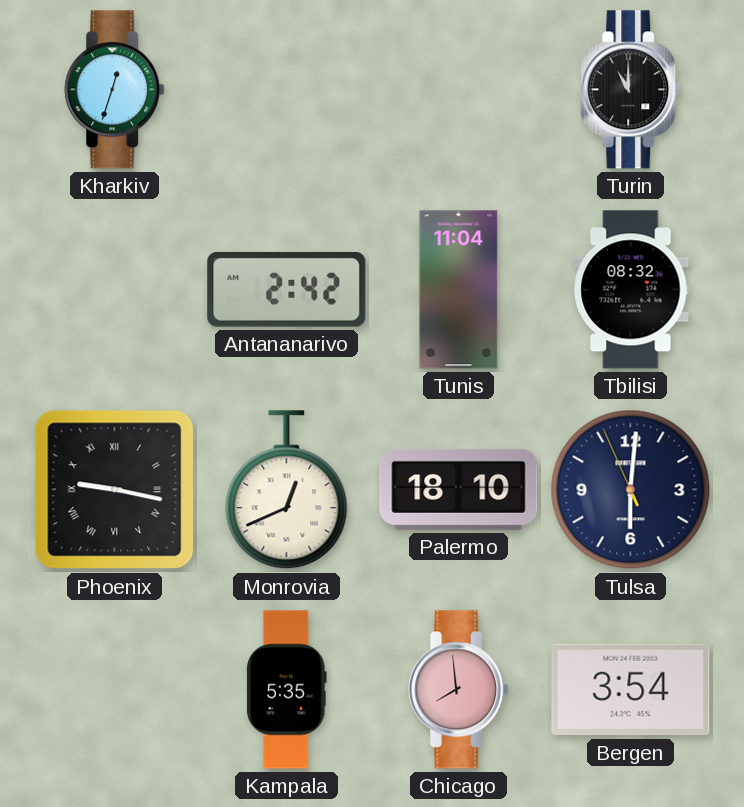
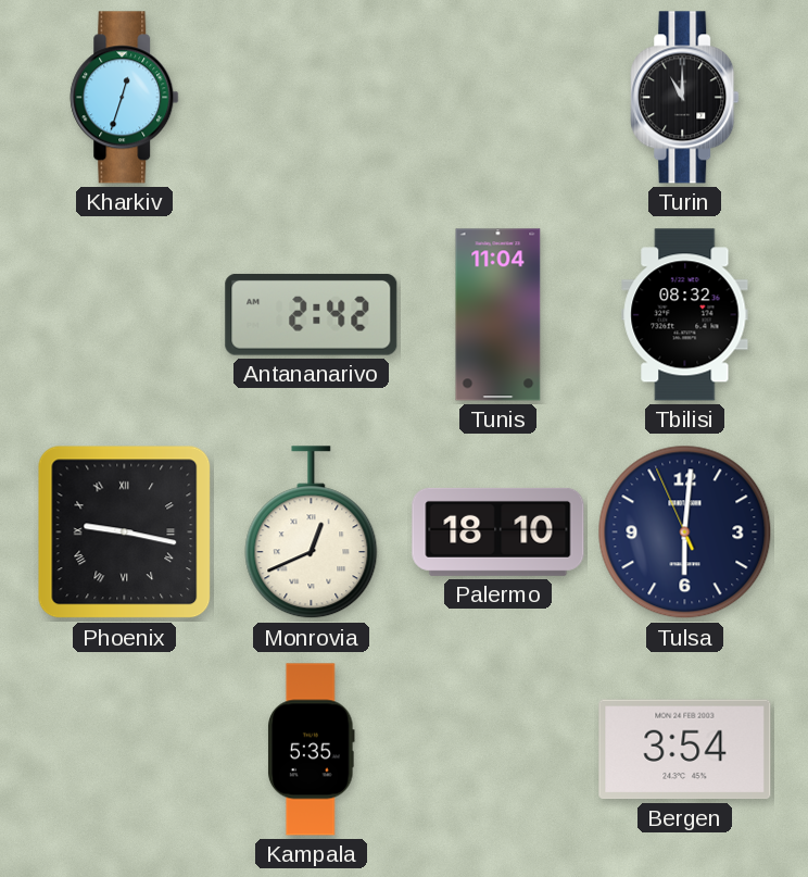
Chicago: 7:59 -> none (459, 690)
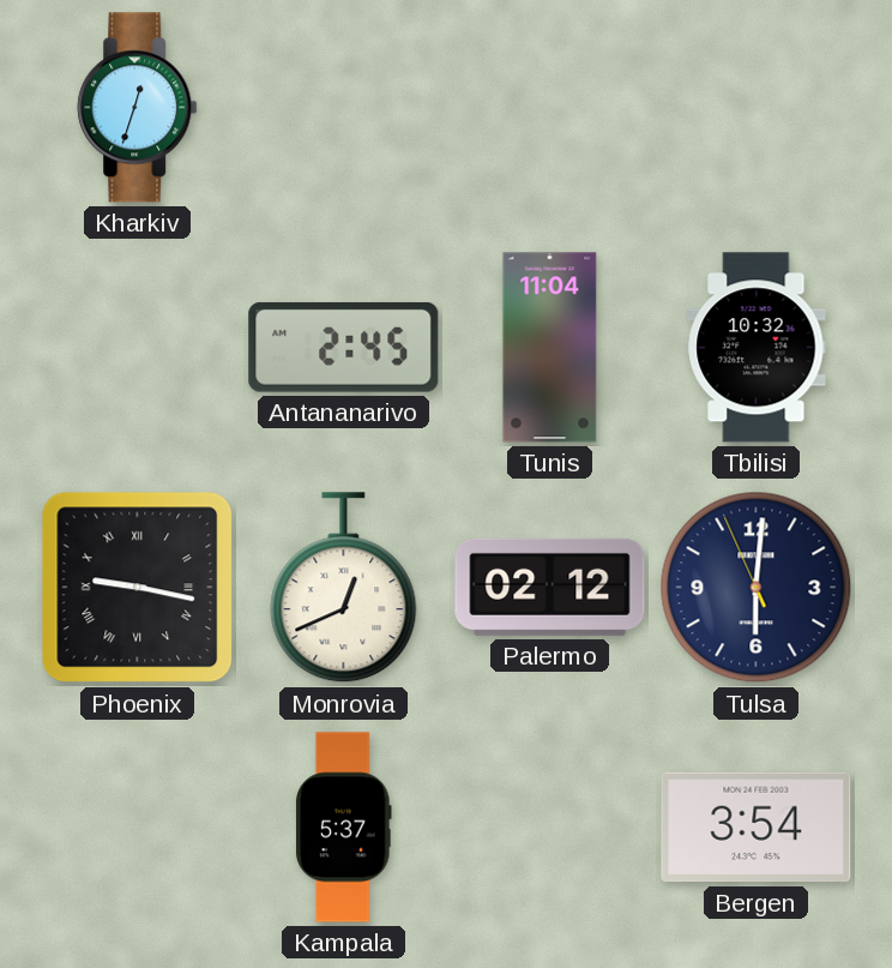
Turin: 11:00 -> none (685, 98)
Antananarivo: 2:42 -> 2:45 (344, 347)
Tbilisi: 08:32 -> 10:32 (757, 348)
Palermo: 18:10 -> 02:12 (550, 587)
Kampala: 5:35 -> 5:37 (344, 828)
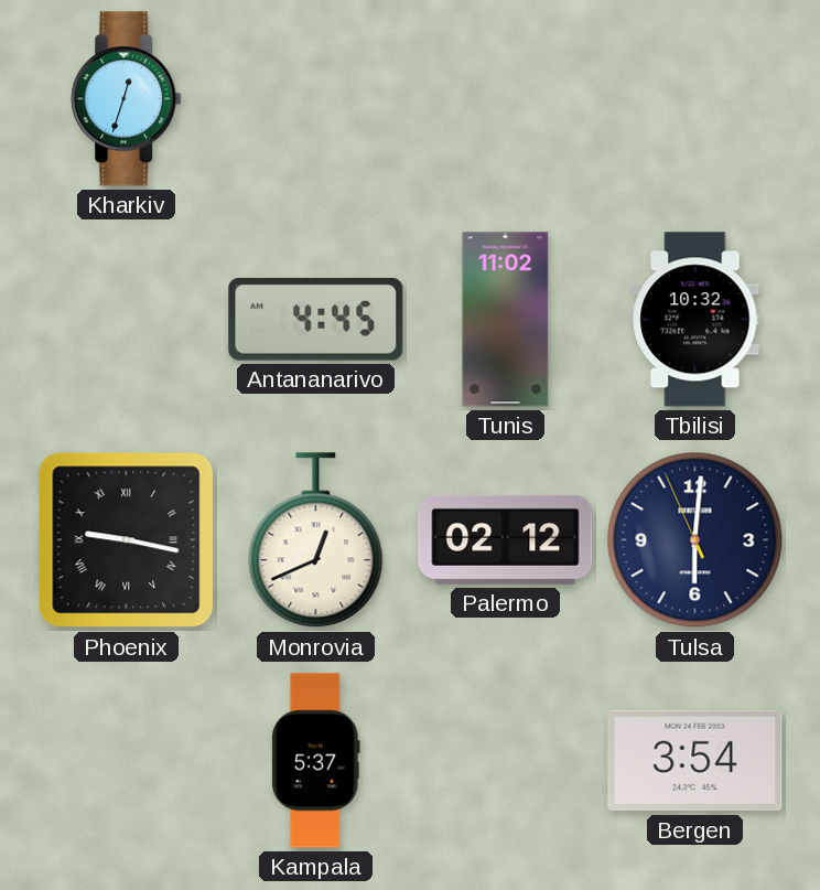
Antananarivo: 2:45 -> 4:45 (316, 319)
Tunis: 11:04 -> 11:02 (506, 320)
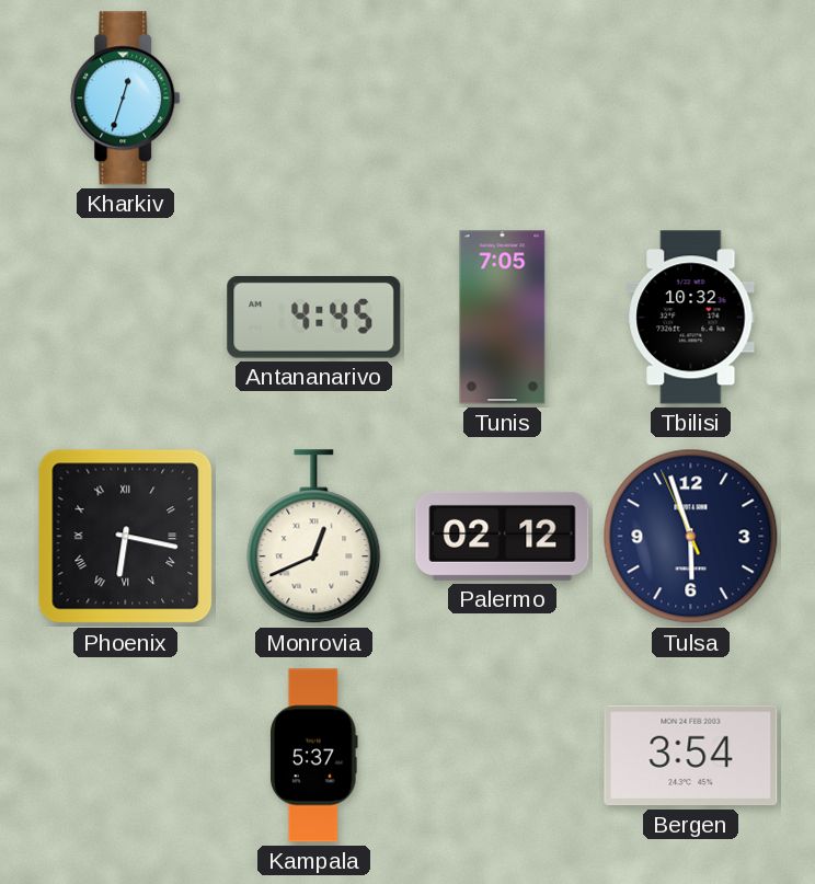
Tunis: 11:02 -> 7:05 (503, 318)
Phoenix: 9:17 -> 6:17 (126, 537)
Tulsa: 6:00 -> 5:56 (691, 537)
